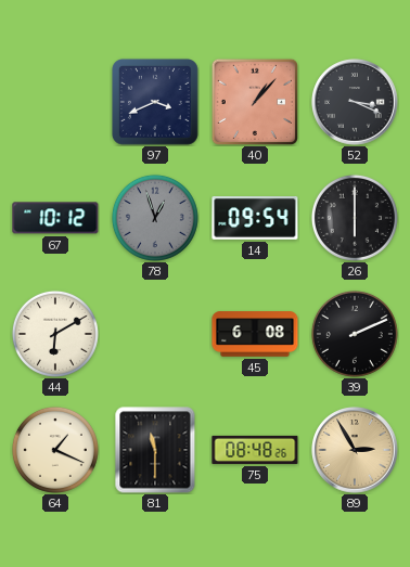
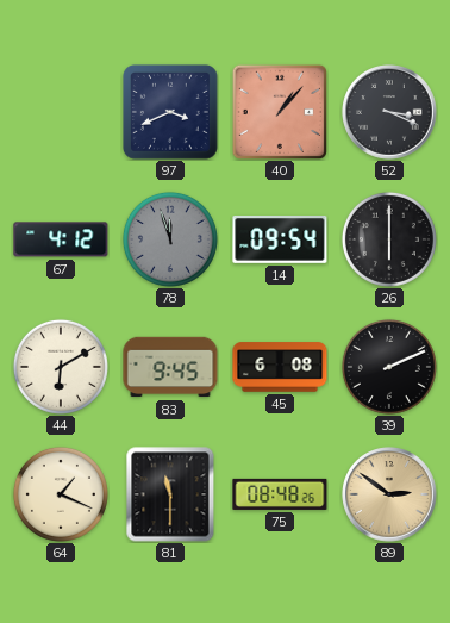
67: 10:12 -> 4:12 (61, 239)
78: 12:57 -> 11:57 (170, 239)
83: none -> 9:45 (170, 367)
89: 2:55 -> 2:51 (389, 494)
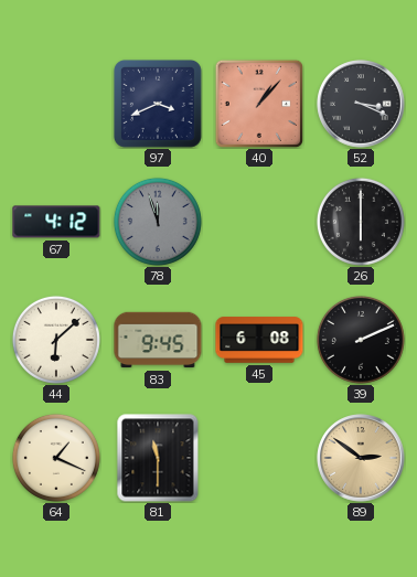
14: 09:54 -> none (280, 241)
44: 6:10 -> 6:08 (56, 340)
75: 08:48 -> none (280, 494)
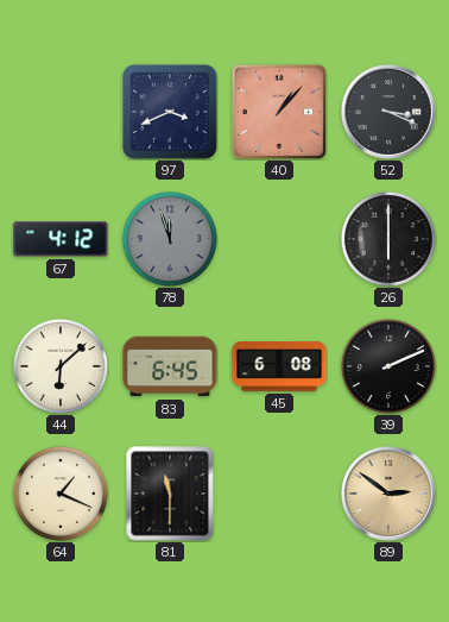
83: 9:45 -> 6:45 (170, 366)
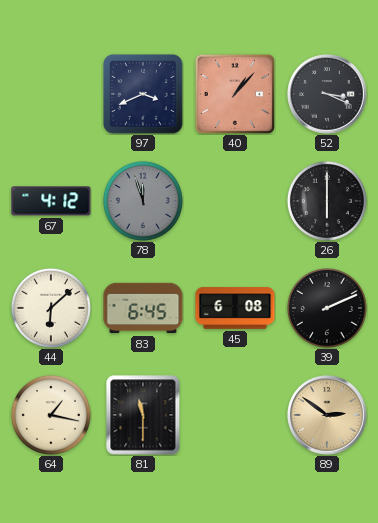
64: 1:19 -> 1:17 (51, 415)
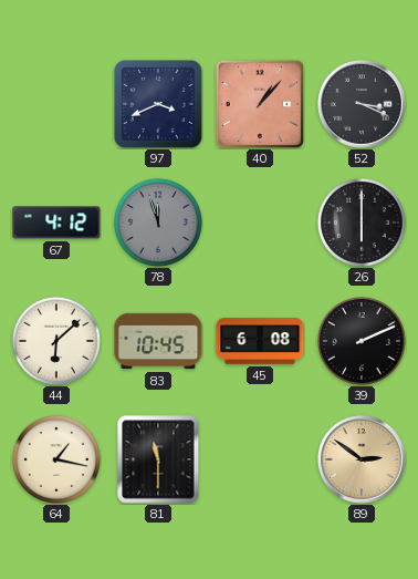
83: 6:45 -> 10:45 (158, 341)
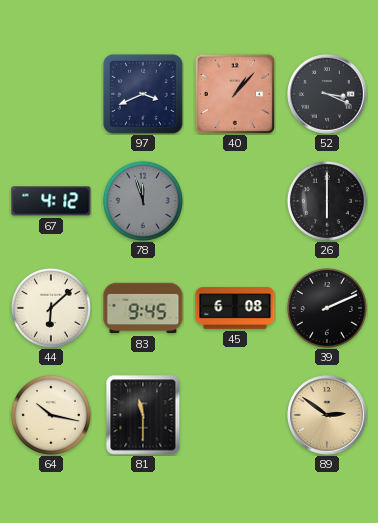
83: 10:45 -> 9:45 (143, 308)
64: 1:17 -> 10:17 (51, 415)
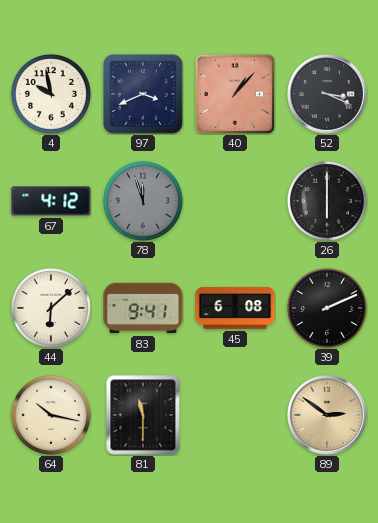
4: none -> 9:58 (51, 94)
83: 9:45 -> 9:41 (143, 308)
